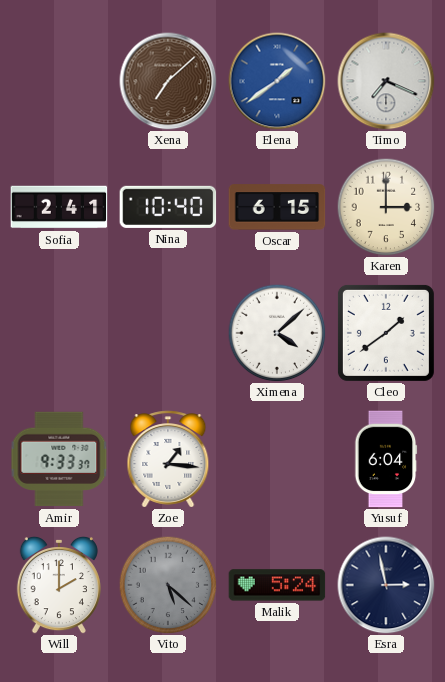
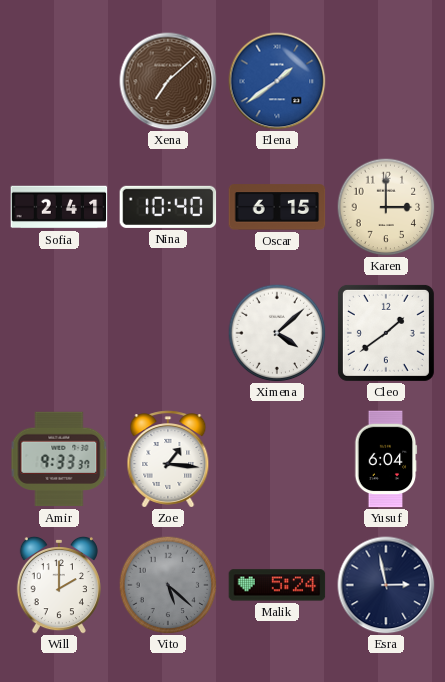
Timo: 7:19 -> none (386, 81)
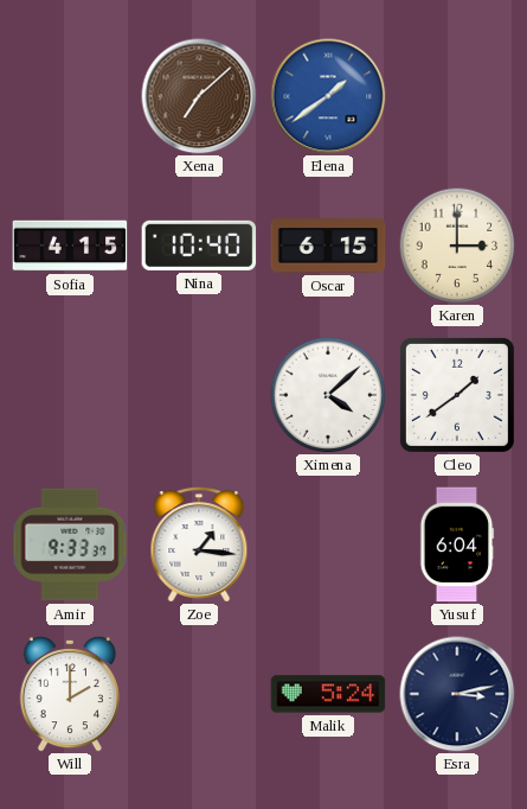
Sofia: 2:41 -> 4:15 (70, 246)
Vito: 5:22 -> none (168, 585)
Esra: 2:58 -> 3:13 (457, 694)
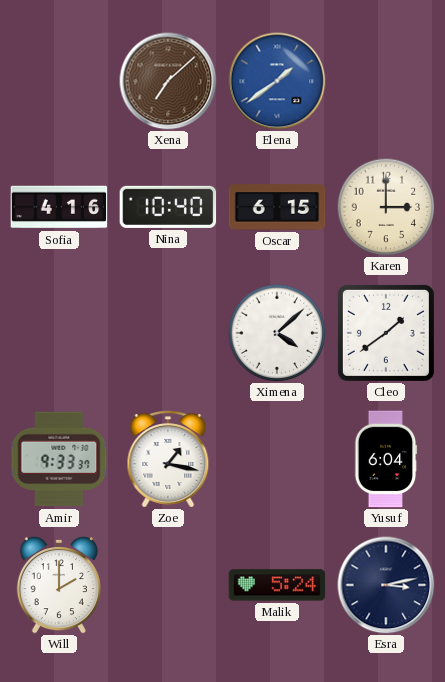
Sofia: 4:15 -> 4:16 (59, 207)
Zoe: 1:16 -> 1:17 (168, 459)
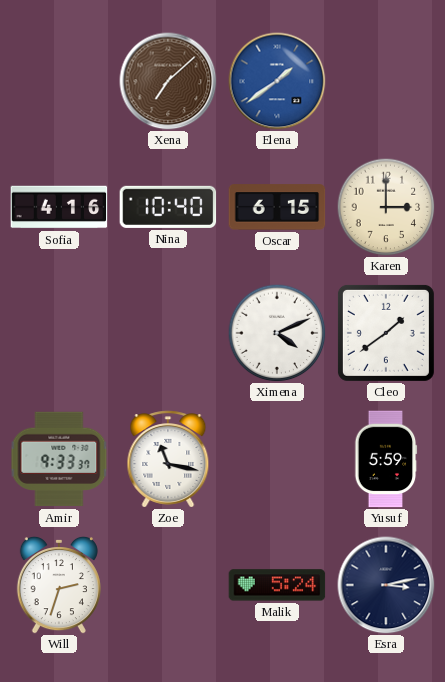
Ximena: 4:08 -> 4:11 (277, 333)
Zoe: 1:17 -> 11:17 (168, 459)
Yusuf: 6:04 -> 5:59 (386, 459)
Will: 2:00 -> 2:33 (59, 585)
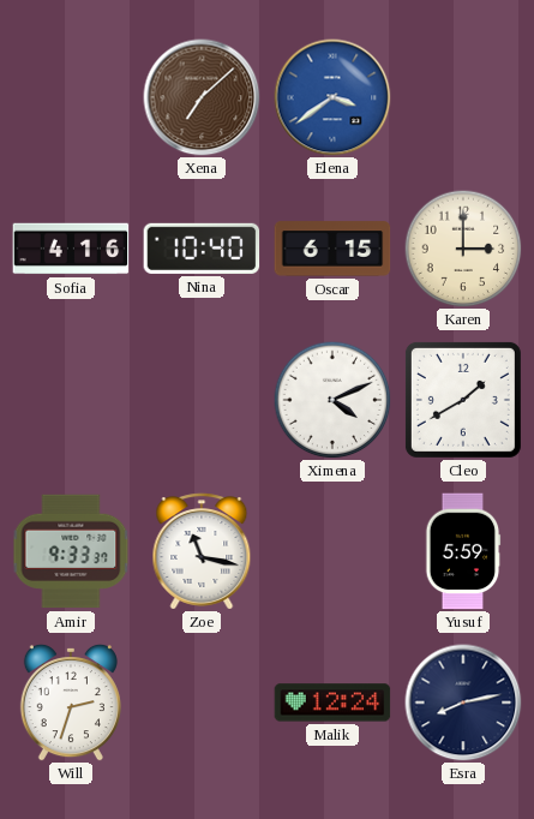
Elena: 1:39 -> 3:39 (332, 97)
Cleo: 1:39 -> 1:40 (463, 400)
Malik: 5:24 -> 12:24 (332, 703)
Esra: 3:13 -> 8:13 (463, 703)
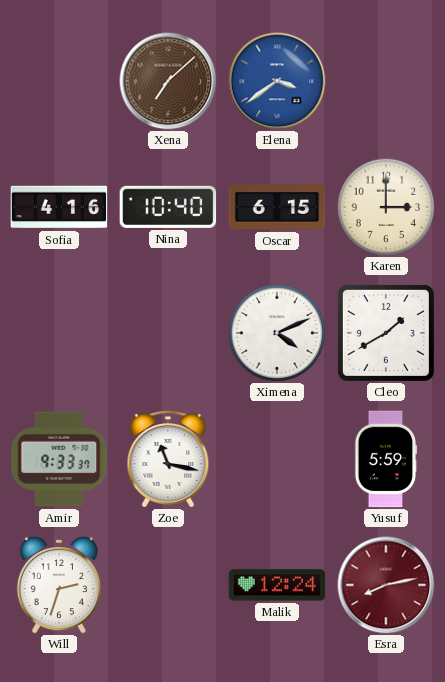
Esra dial: navy -> burgundy (386, 585)
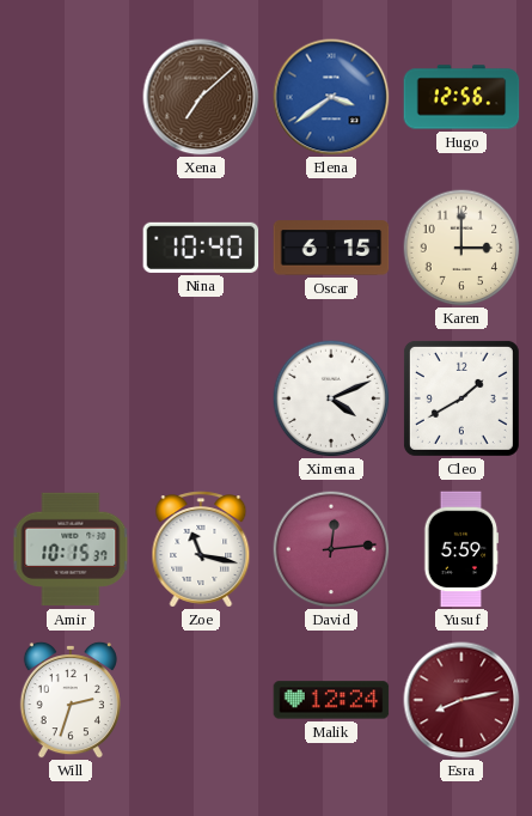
Hugo: none -> 12:56 (461, 97)
Sofia: 4:16 -> none (59, 207)
Amir: 9:33 -> 10:15 (71, 549)
David: none -> 12:14 (331, 549)
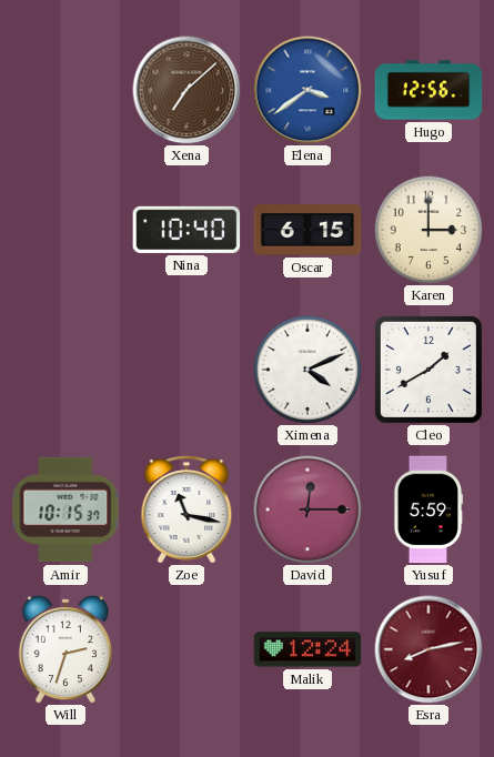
David: 12:14 -> 12:15 (308, 509)
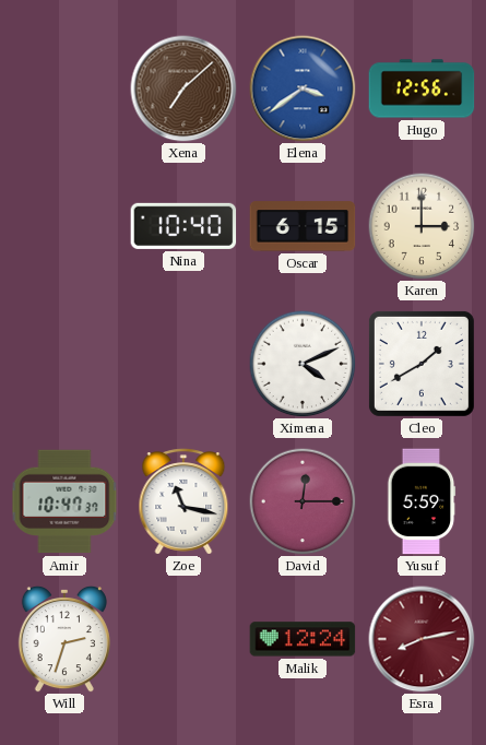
Amir: 10:15 -> 10:47 (64, 501)
